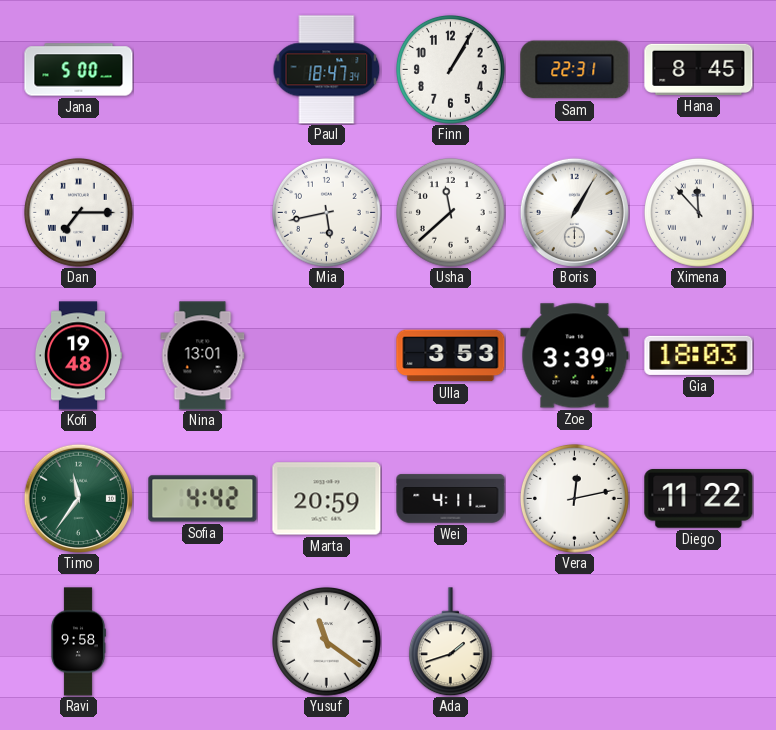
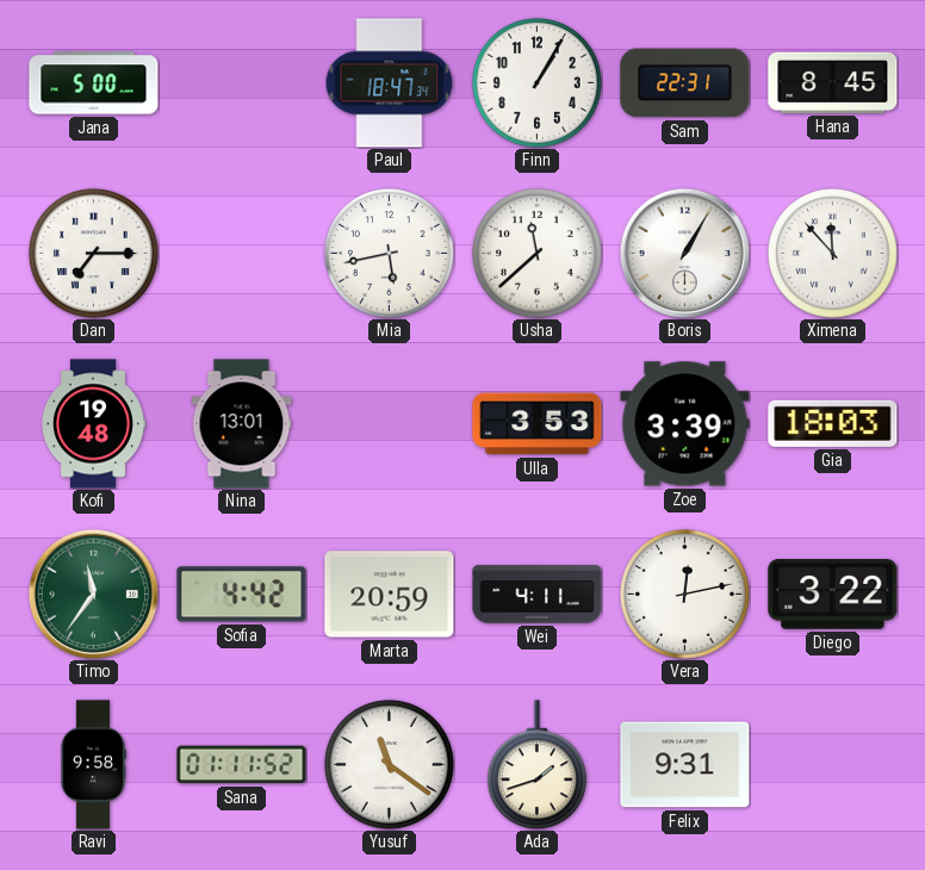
Diego: 11:22 -> 3:22 (833, 595)
Sana: none -> 01:11 (242, 765)
Felix: none -> 9:31 (685, 765)
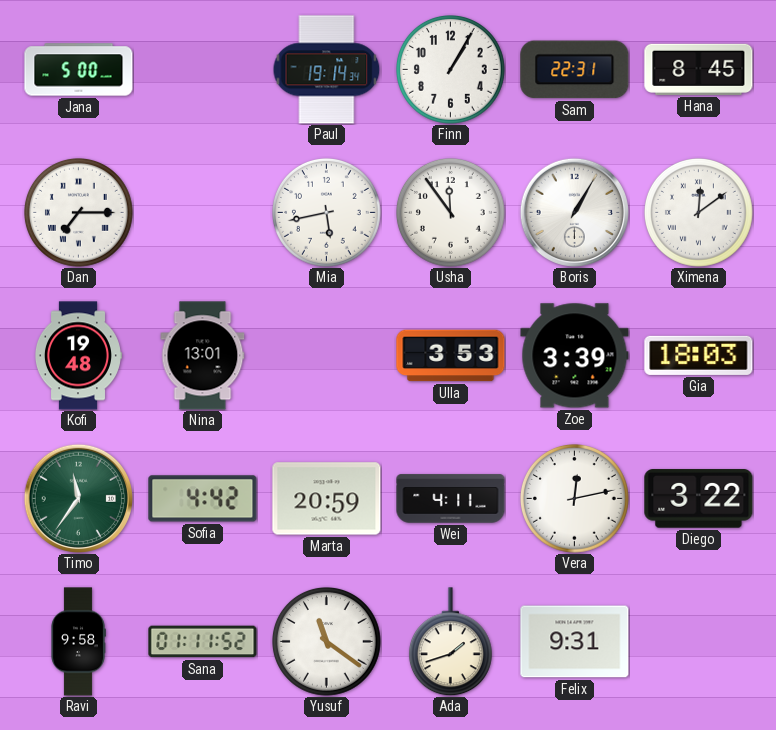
Paul: 18:47 -> 19:14 (327, 70)
Usha: 11:38 -> 11:54 (451, 213)
Ximena: 11:53 -> 12:09 (699, 213)
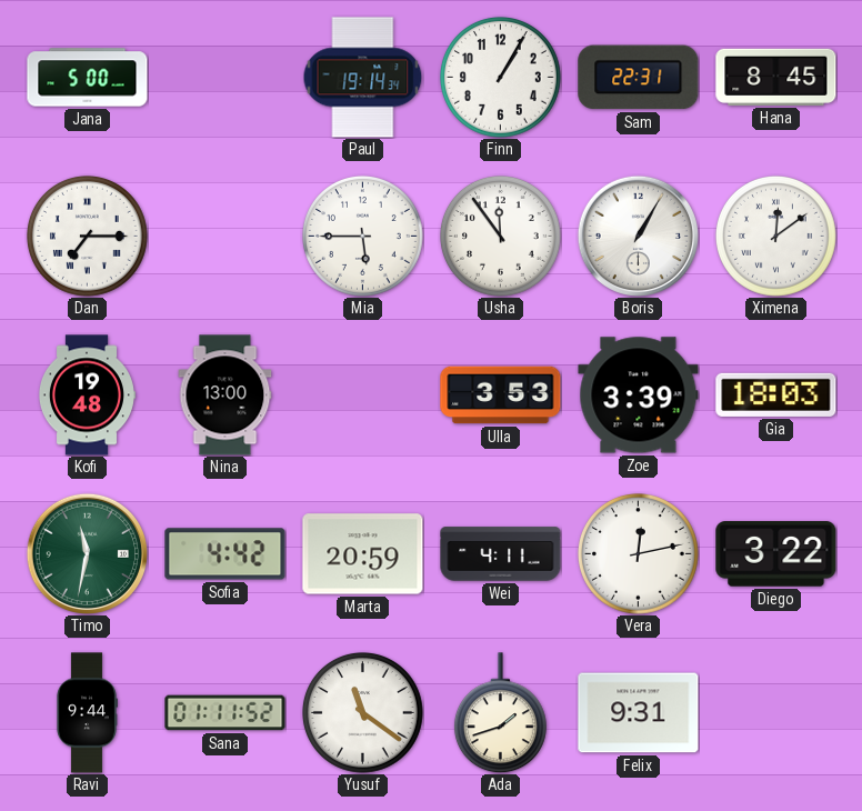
Mia: 5:43 -> 5:45 (363, 237)
Nina: 13:01 -> 13:00 (225, 396)
Timo: 11:36 -> 11:32 (87, 553)
Ravi: 9:58 -> 9:44 (87, 713)
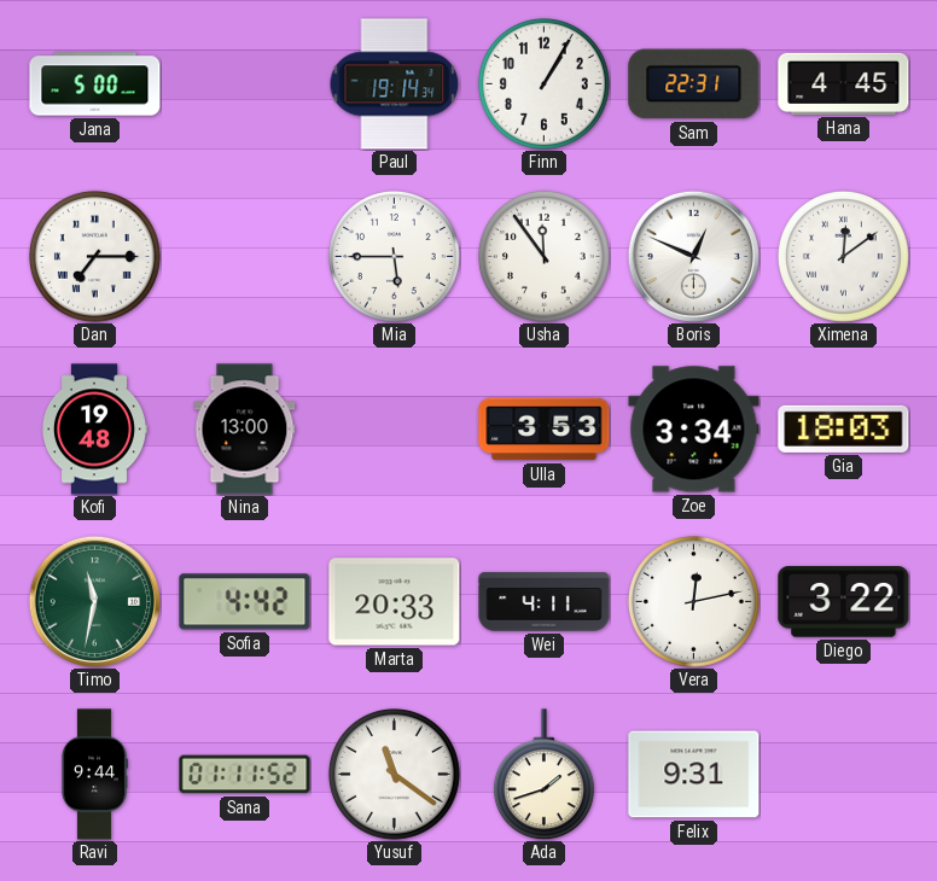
Hana: 8:45 -> 4:45 (844, 83)
Boris: 1:05 -> 12:49 (693, 256)
Zoe: 3:39 -> 3:34 (694, 430)
Marta: 20:59 -> 20:33 (395, 602)
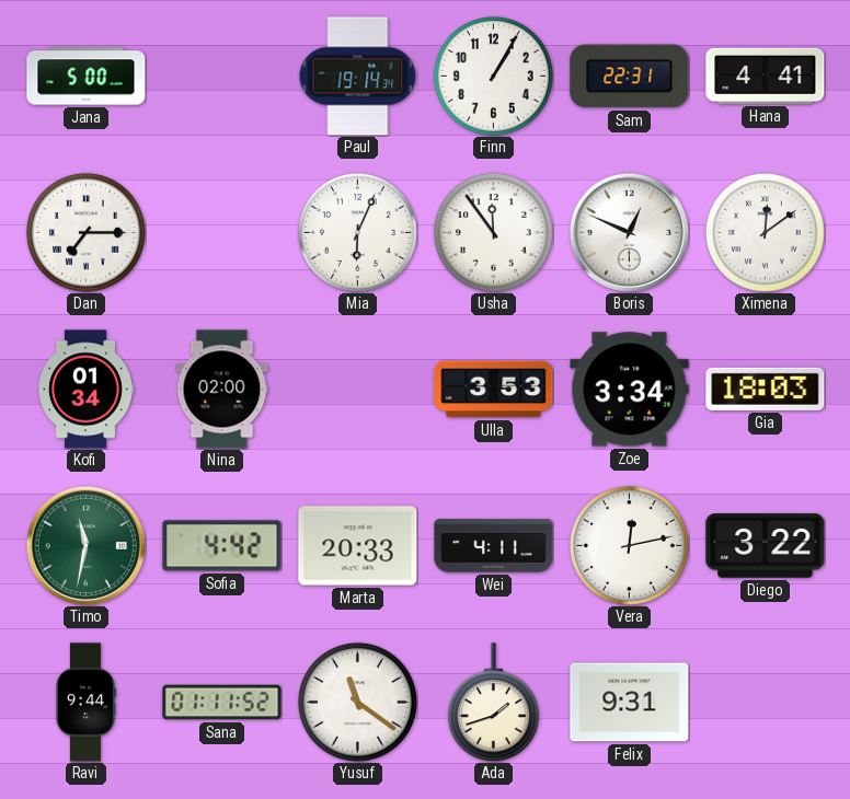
Hana: 4:45 -> 4:41 (766, 76)
Mia: 5:45 -> 6:04 (358, 233)
Kofi: 19:48 -> 01:34 (85, 390)
Nina: 13:00 -> 02:00 (222, 390)
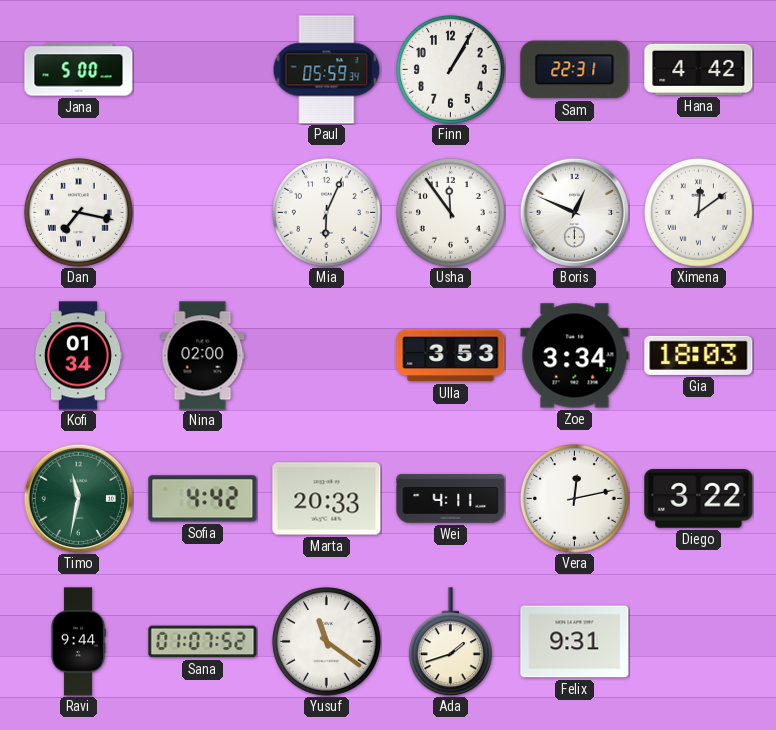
Paul: 19:14 -> 05:59 (327, 70)
Hana: 4:41 -> 4:42 (699, 69)
Dan: 7:15 -> 7:17 (79, 213)
Sana: 01:11 -> 01:07 (203, 642)
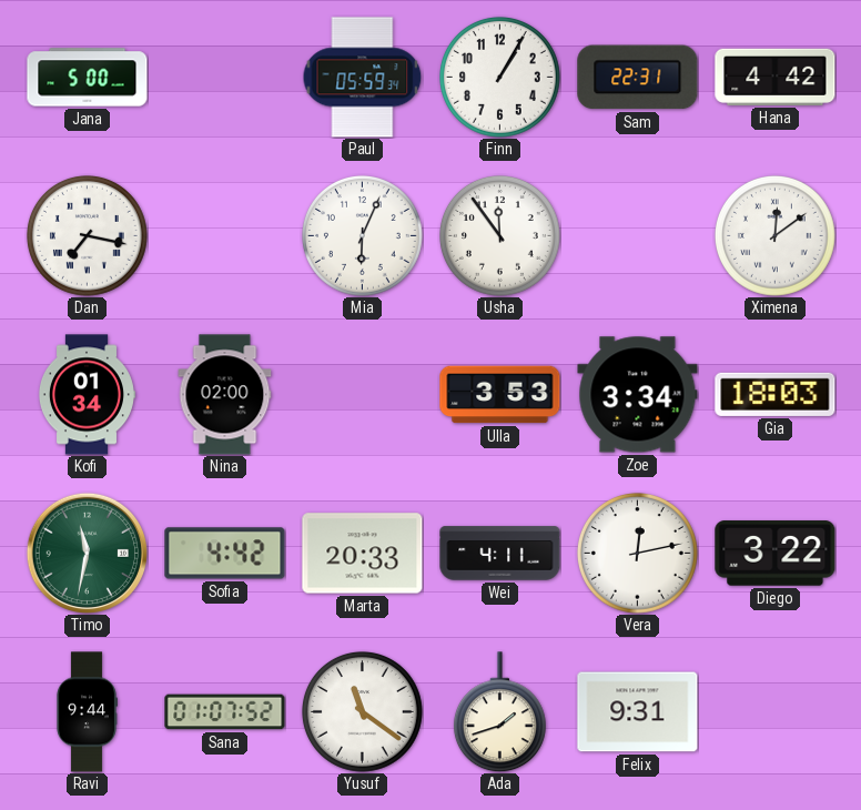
Boris: 12:49 -> none (574, 212)
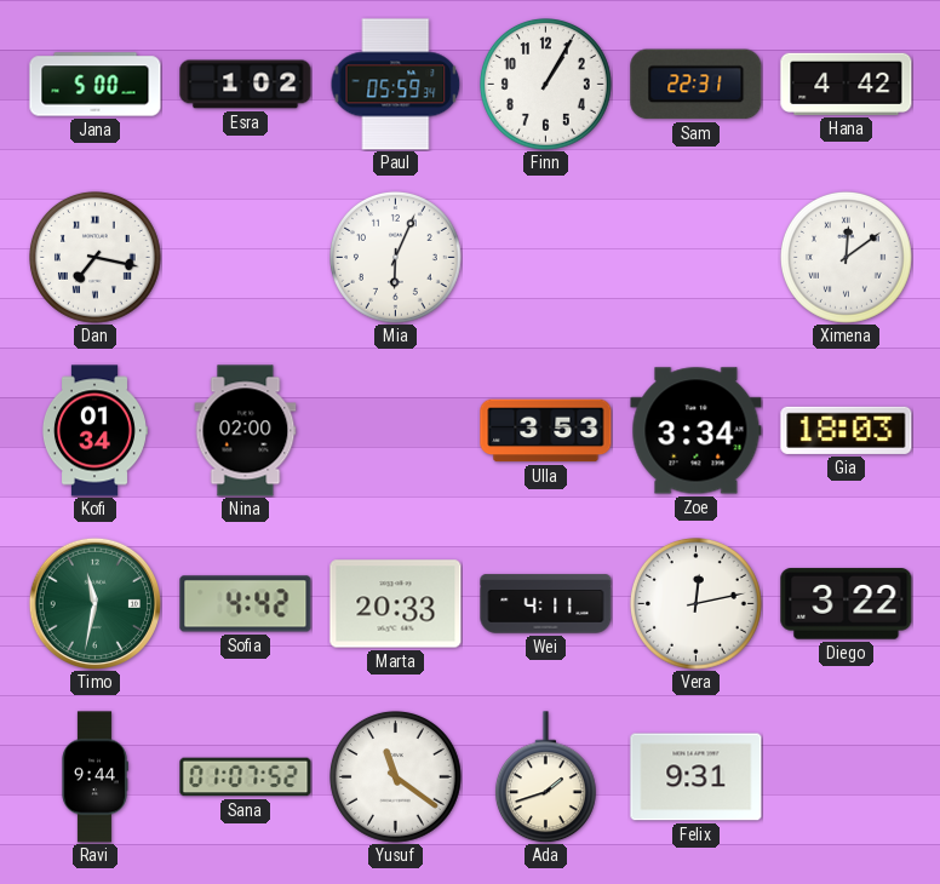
Esra: none -> 1:02 (246, 85)
Usha: 11:54 -> none (500, 236)
